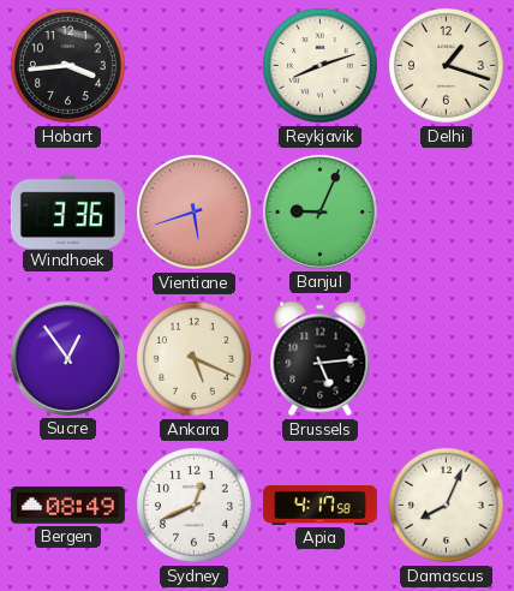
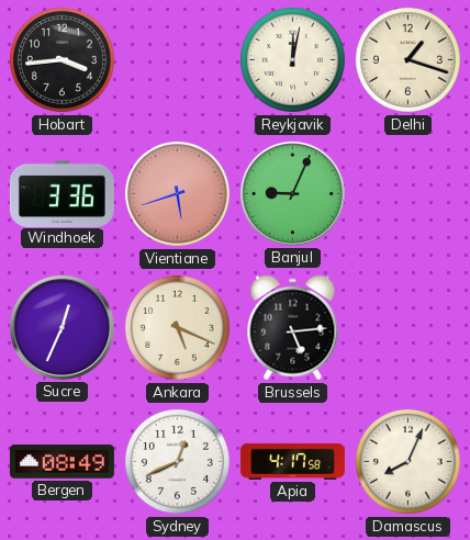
Reykjavik: 8:12 -> 12:02 (292, 59)
Sucre: 12:54 -> 12:34 (61, 327)
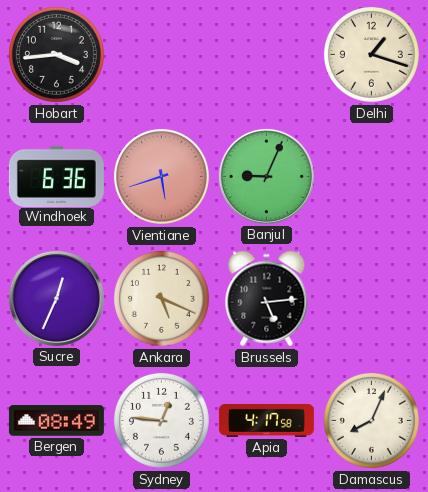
Reykjavik: 12:02 -> none (292, 59)
Windhoek: 3:36 -> 6:36 (56, 176)
Sydney: 12:41 -> 12:46 (161, 420)
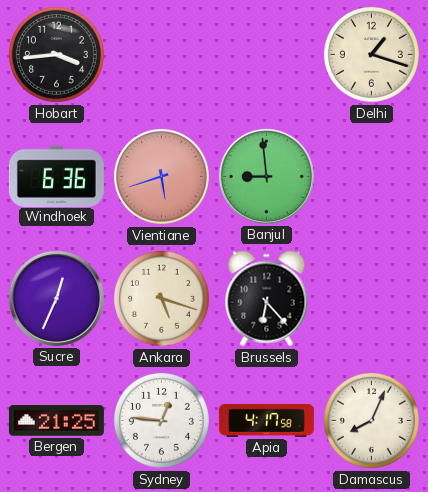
Banjul: 9:04 -> 8:59 (266, 176)
Ankara: 5:19 -> 5:18 (161, 298)
Brussels: 5:14 -> 6:23 (267, 299)
Bergen: 08:49 -> 21:25 (56, 421)
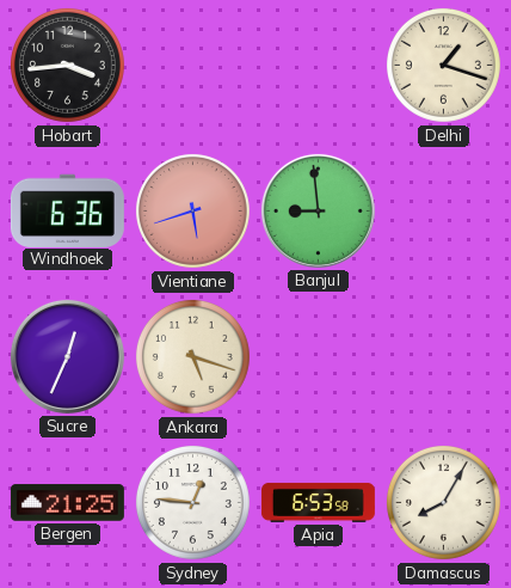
Brussels: 6:23 -> none (267, 299)
Apia: 4:17 -> 6:53 (318, 502)
Damascus: 8:04 -> 8:05 (443, 502)
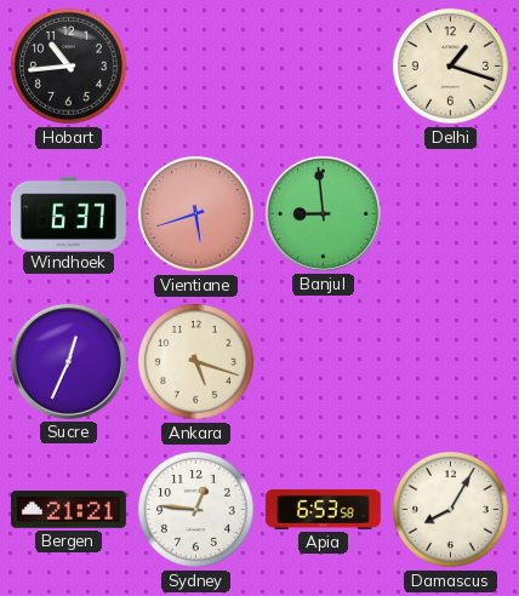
Hobart: 3:44 -> 10:44 (68, 65)
Windhoek: 6:36 -> 6:37 (68, 213)
Bergen: 21:25 -> 21:21 (68, 510)
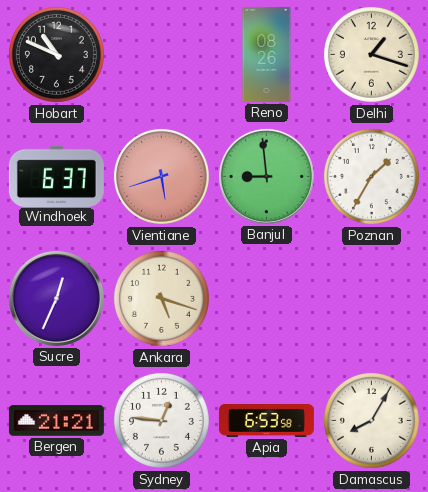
Hobart: 10:44 -> 10:49 (56, 54)
Reno: none -> 08:26 (267, 54)
Poznan: none -> 1:35 (371, 176)
